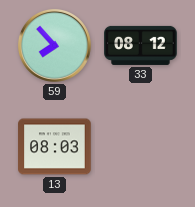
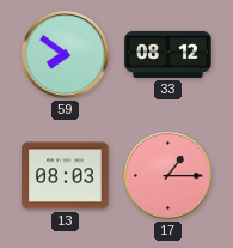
59: 7:53 -> 7:51 (65, 54)
17: none -> 1:15 (167, 175)
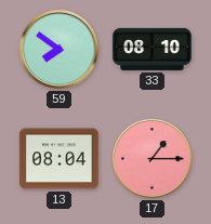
33: 08:12 -> 08:10 (153, 49)
13: 08:03 -> 08:04 (60, 159)
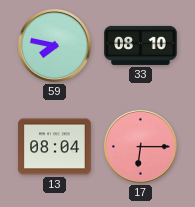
59: 7:51 -> 7:47 (54, 45)
17: 1:15 -> 6:15 (140, 146)
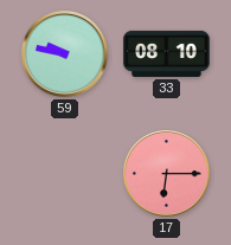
59: 7:47 -> 9:47 (64, 53)
13: 08:04 -> none (55, 147)
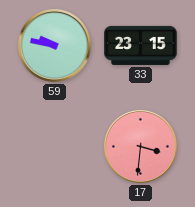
33: 08:10 -> 23:15 (141, 45)
17: 6:15 -> 3:31 (140, 146)
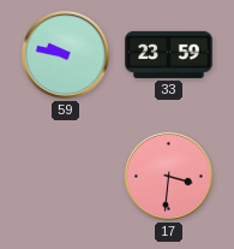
33: 23:15 -> 23:59 (169, 54)
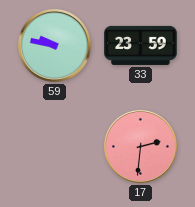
17: 3:31 -> 2:31 (140, 146)
